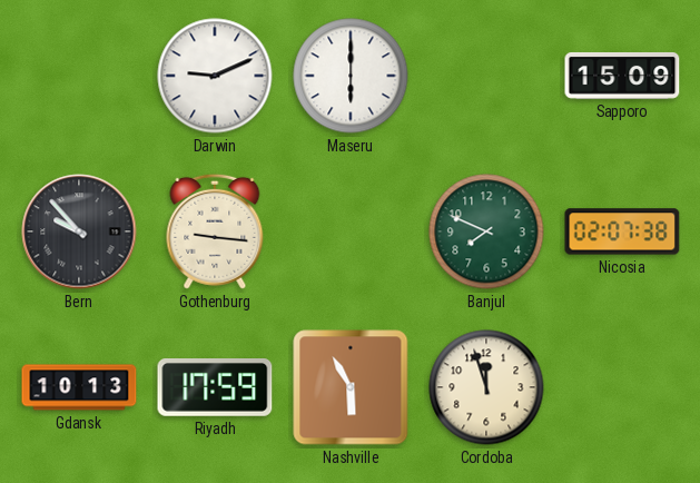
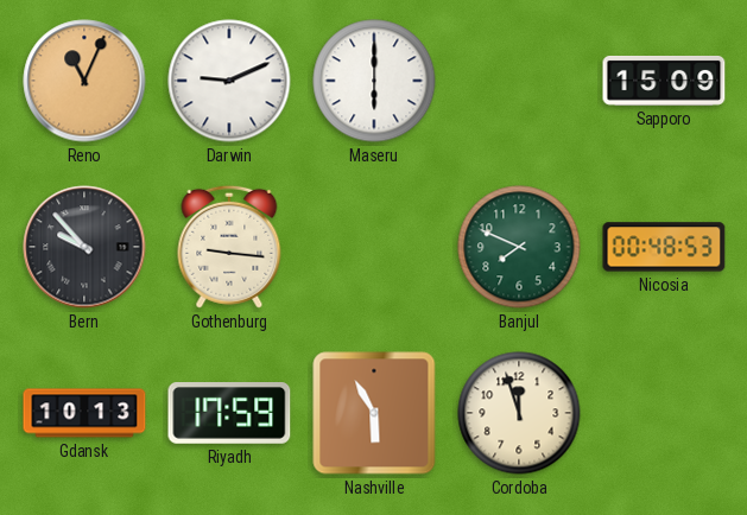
Reno: none -> 11:04 (84, 81)
Nicosia: 02:07 -> 00:48 (664, 247)
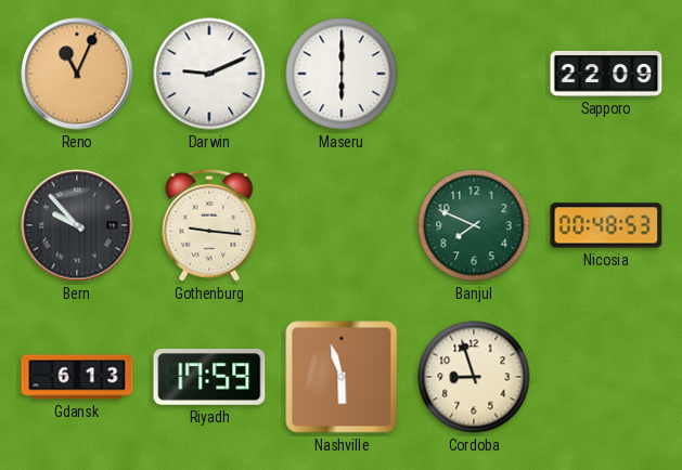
Sapporo: 15:09 -> 22:09 (606, 74)
Gdansk: 10:13 -> 6:13 (77, 377)
Nashville: 5:55 -> 5:57 (342, 377)
Cordoba: 11:57 -> 8:57 (474, 377)
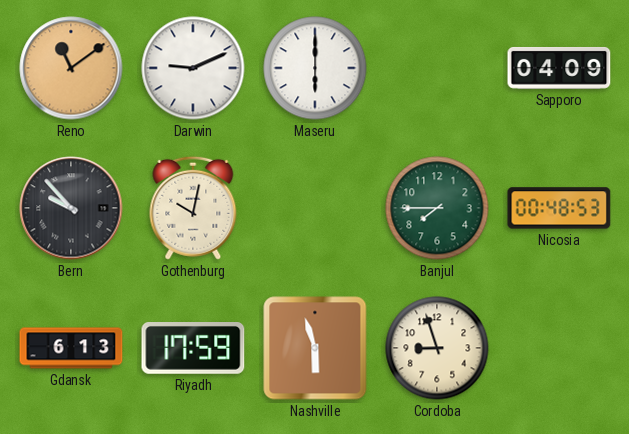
Reno: 11:04 -> 11:09 (71, 68)
Sapporo: 22:09 -> 04:09 (559, 68)
Gothenburg: 9:16 -> 10:02 (193, 208)
Banjul: 7:49 -> 7:45 (437, 208)
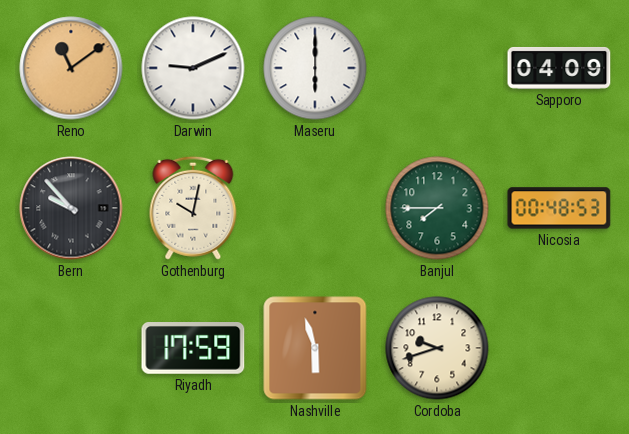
Gdansk: 6:13 -> none (71, 348)
Cordoba: 8:57 -> 9:42 (437, 348)
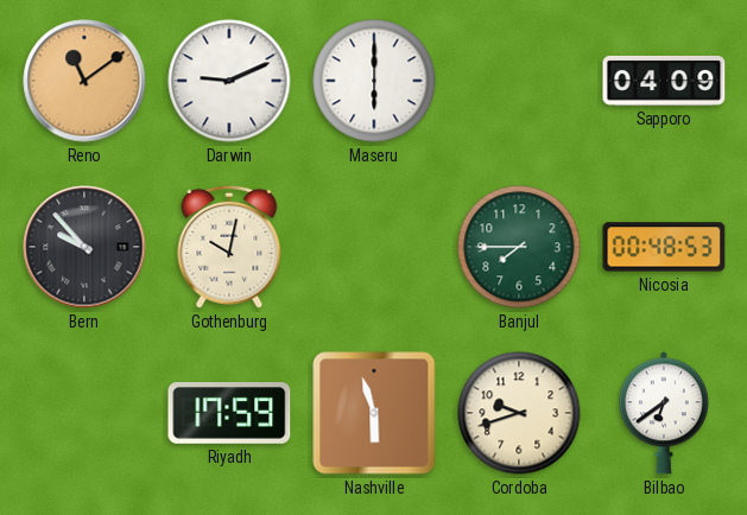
Bilbao: none -> 6:39 (664, 413)
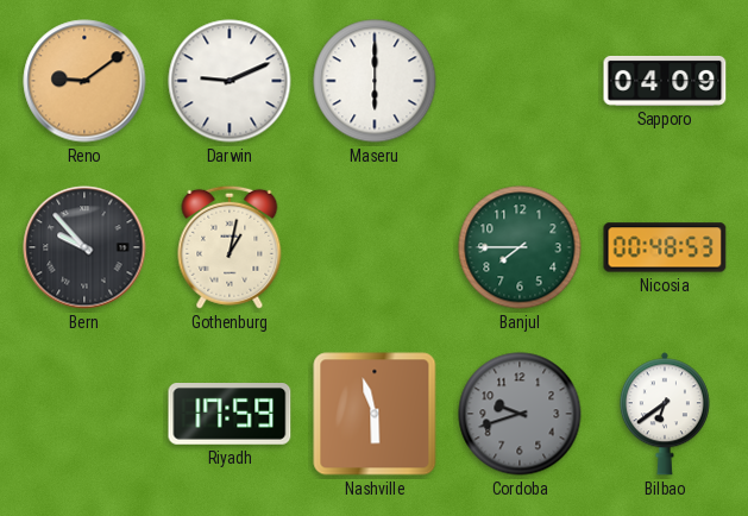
Reno: 11:09 -> 9:09 (84, 81)
Gothenburg: 10:02 -> 1:02 (230, 247)
Cordoba dial: cream -> grey (520, 414)
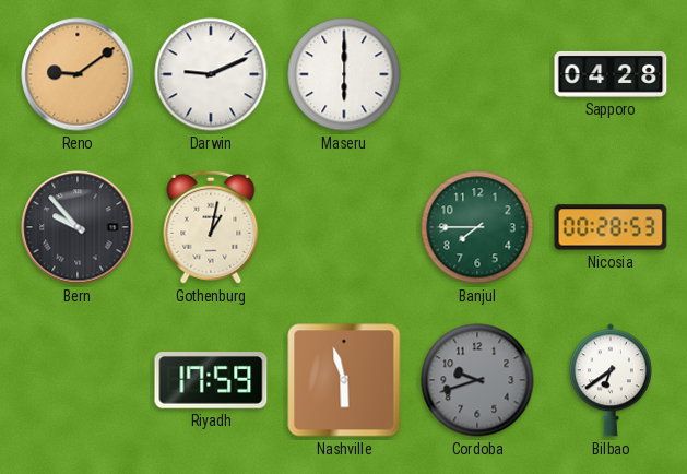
Sapporo: 04:09 -> 04:28 (611, 74)
Nicosia: 00:48 -> 00:28 (611, 227)
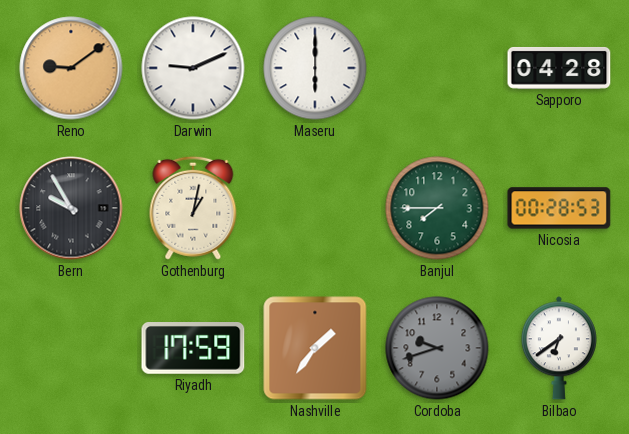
Bern: 9:53 -> 9:55 (71, 208)
Nashville: 5:57 -> 1:36 (315, 348)
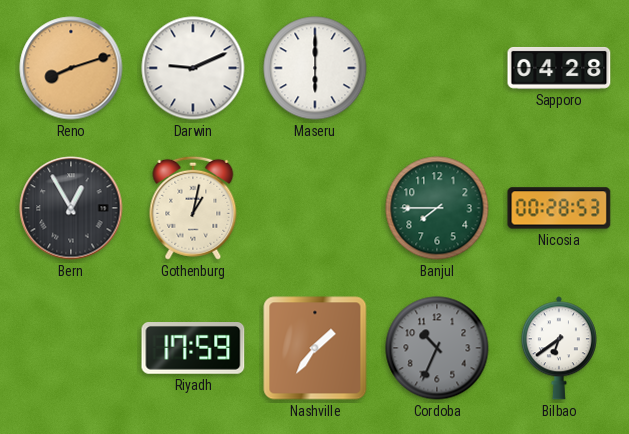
Reno: 9:09 -> 8:12 (71, 68)
Bern: 9:55 -> 12:55 (71, 208)
Cordoba: 9:42 -> 10:34 (437, 348)
